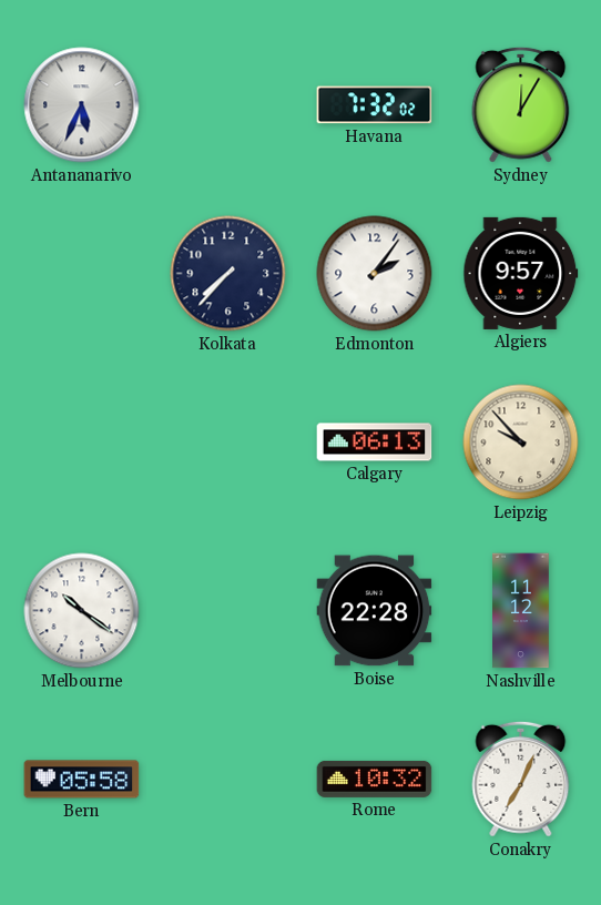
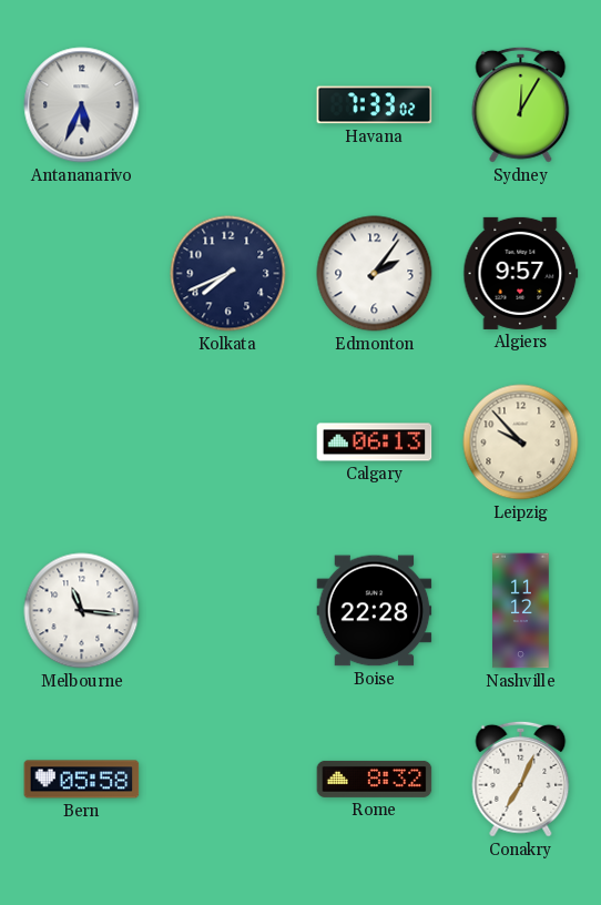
Havana: 7:32 -> 7:33 (375, 105)
Kolkata: 7:37 -> 7:41 (228, 274)
Melbourne: 10:21 -> 11:16 (82, 611)
Rome: 10:32 -> 8:32 (375, 779)
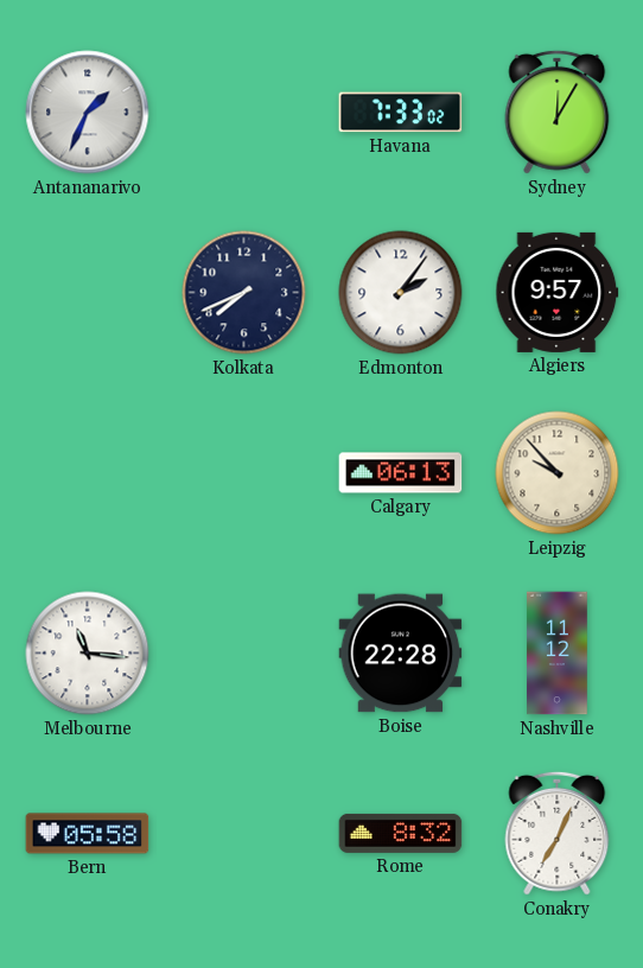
Antananarivo: 5:34 -> 1:34 (88, 113)
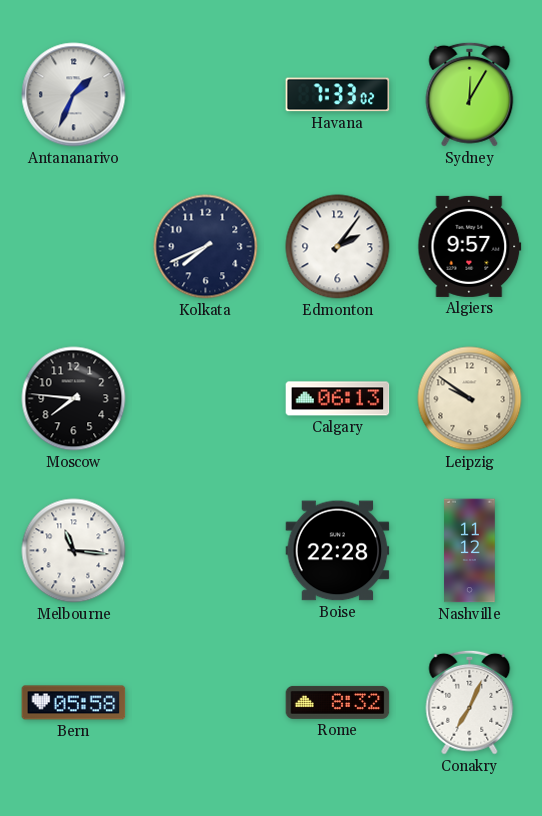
Moscow: none -> 7:46 (74, 399)
Leipzig: 9:53 -> 9:51 (470, 399)
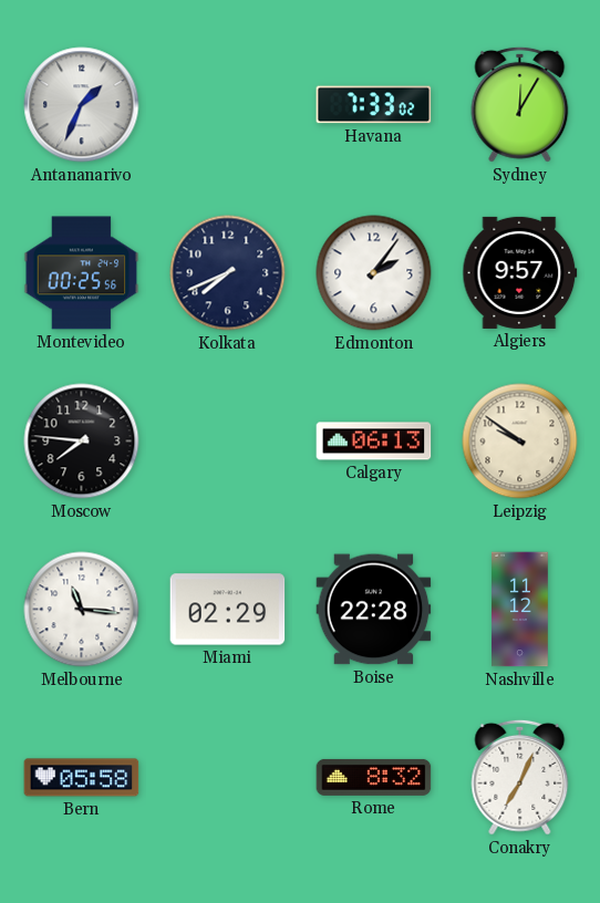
Montevideo: none -> 00:25 (82, 273)
Miami: none -> 02:29 (228, 610)
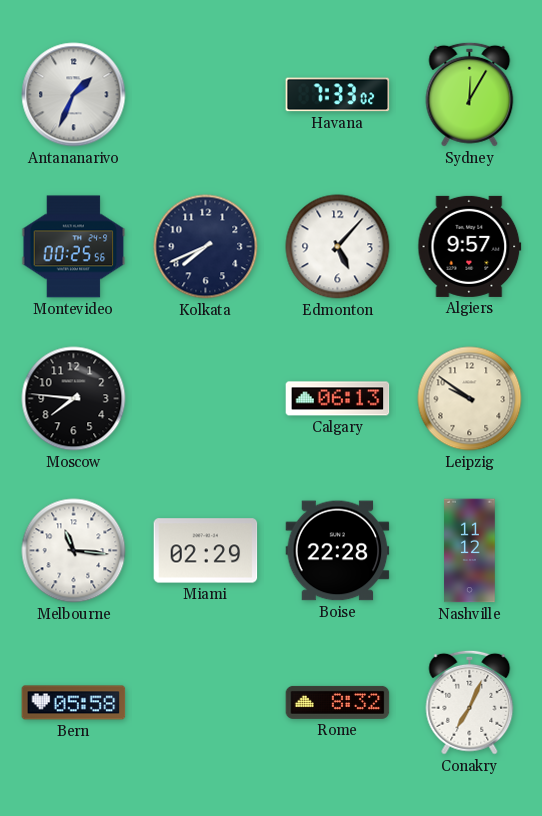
Edmonton: 2:06 -> 5:07 (338, 247)
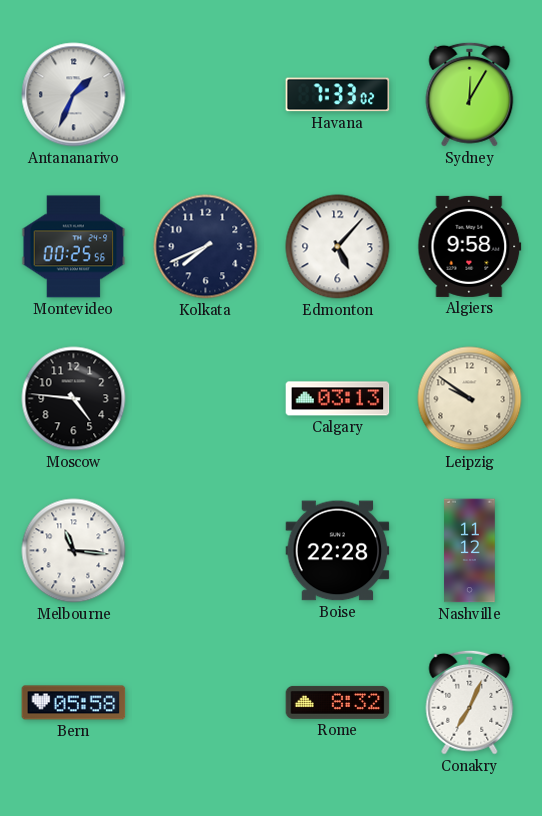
Algiers: 9:57 -> 9:58 (470, 246)
Moscow: 7:46 -> 4:46 (74, 399)
Calgary: 06:13 -> 03:13 (338, 399)
Miami: 02:29 -> none (206, 551)
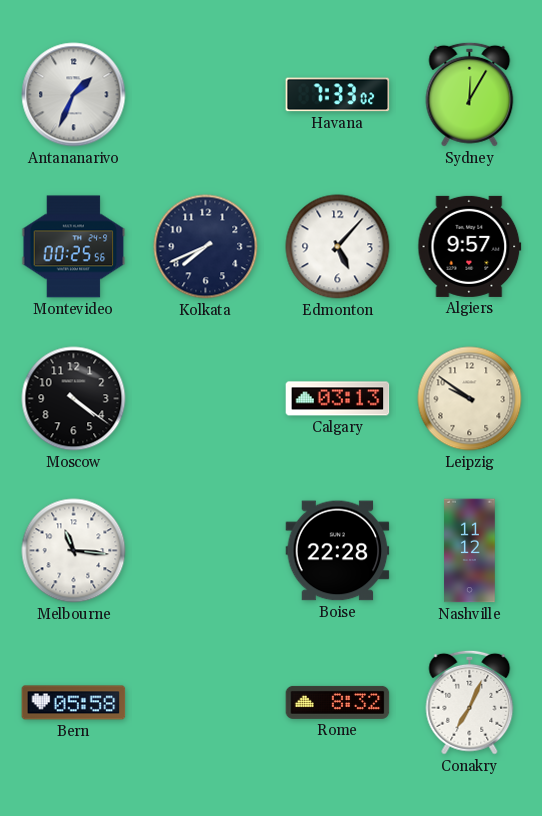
Algiers: 9:58 -> 9:57 (470, 246)
Moscow: 4:46 -> 4:21 (74, 399)
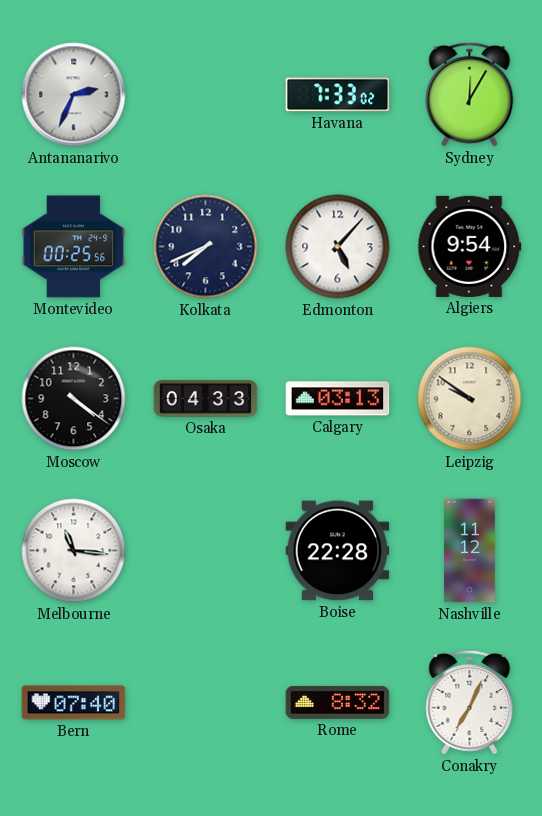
Antananarivo: 1:34 -> 2:34 (74, 95)
Algiers: 9:57 -> 9:54 (470, 246)
Osaka: none -> 04:33 (206, 399)
Bern: 05:58 -> 07:40 (74, 703)
